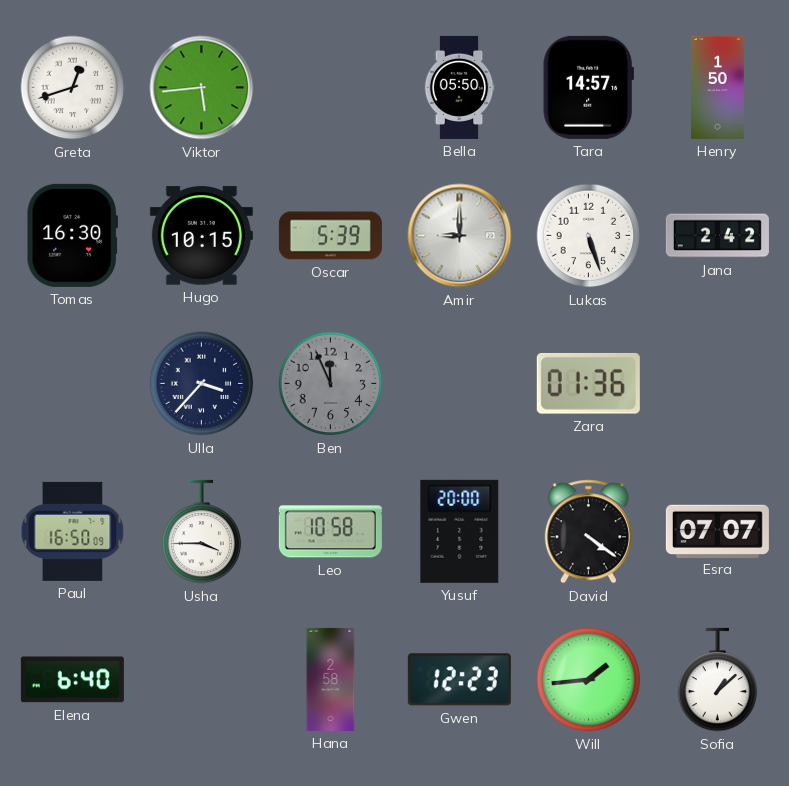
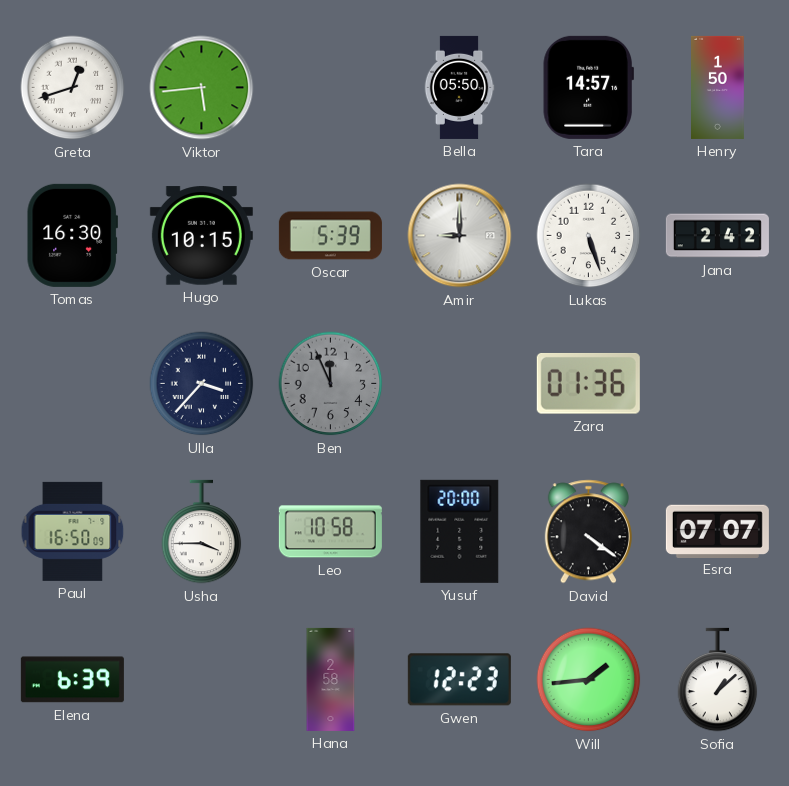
Elena: 6:40 -> 6:39 (72, 680)
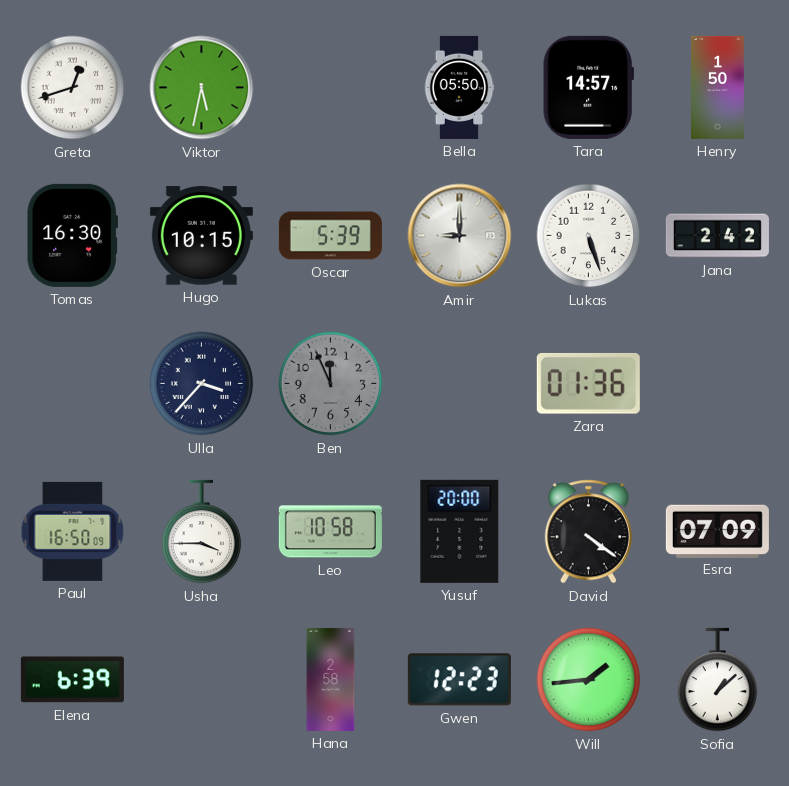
Viktor: 5:44 -> 5:32 (202, 88)
Esra: 07:07 -> 07:09 (717, 531)
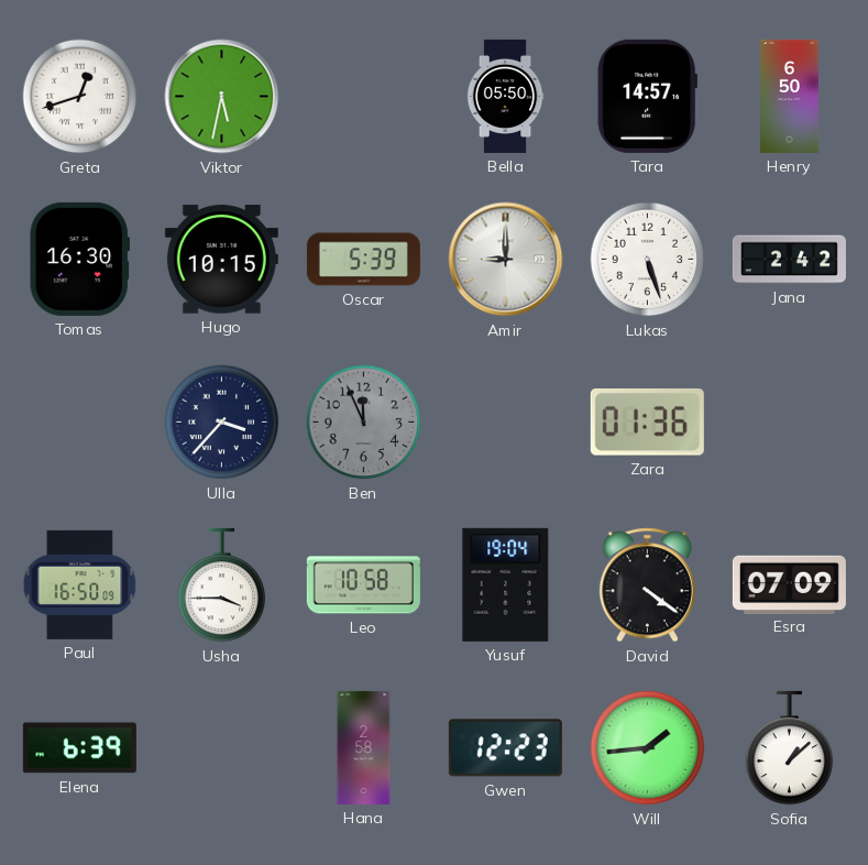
Henry: 1:50 -> 6:50 (790, 96)
Yusuf: 20:00 -> 19:04 (506, 584)
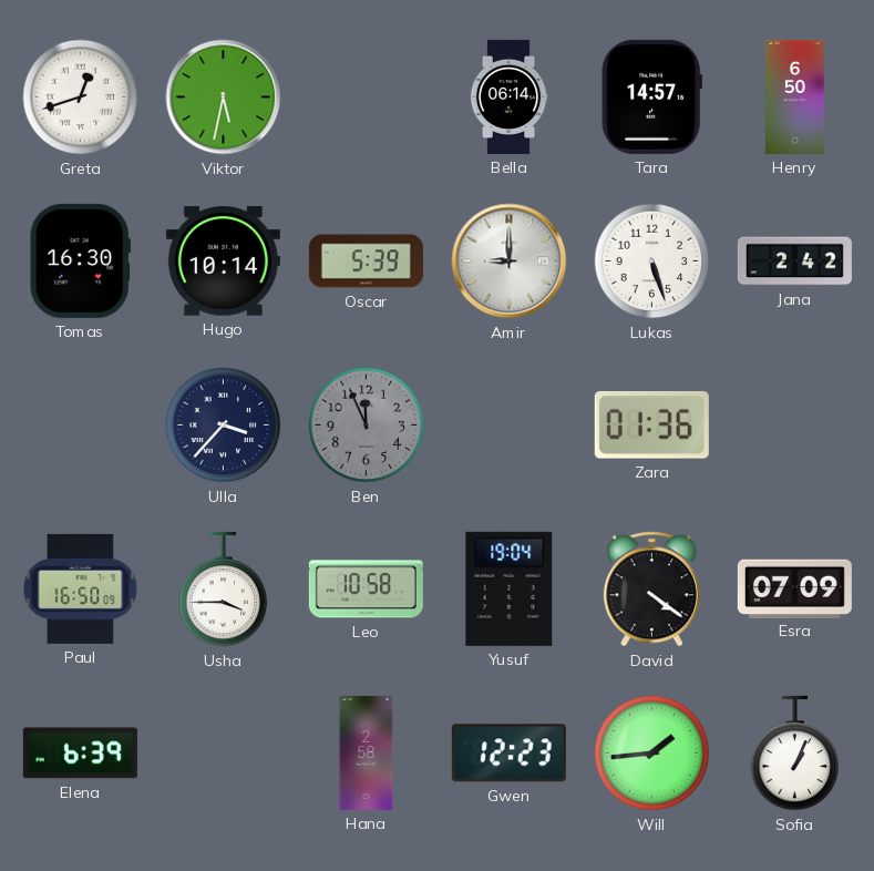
Bella: 05:50 -> 06:14 (508, 96)
Hugo: 10:15 -> 10:14 (223, 262)
Sofia: 1:08 -> 1:04 (795, 754)
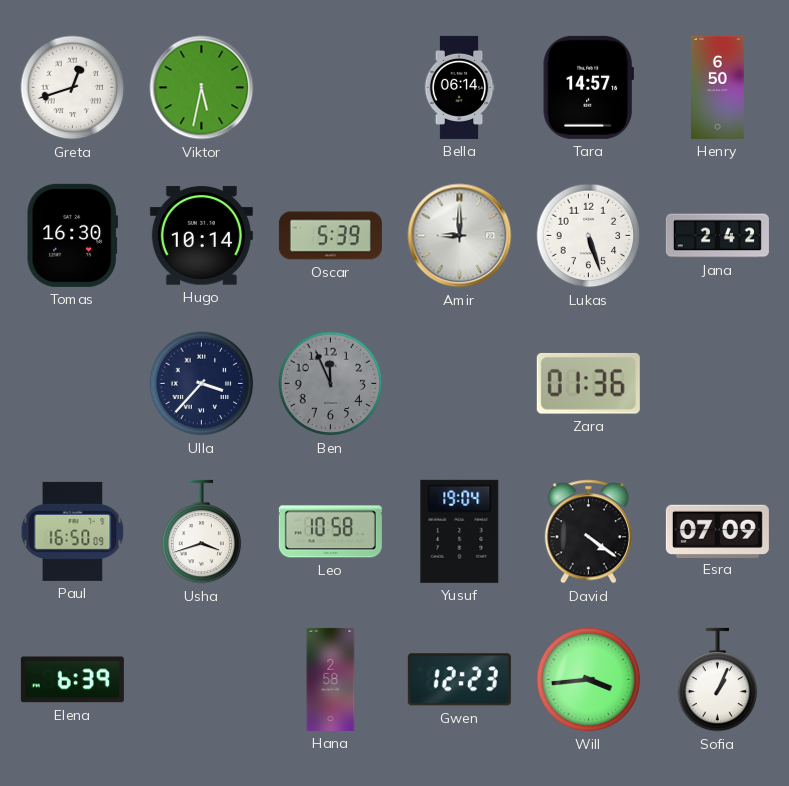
Usha: 3:45 -> 3:42 (202, 532)
Will: 1:44 -> 3:44 (589, 680)
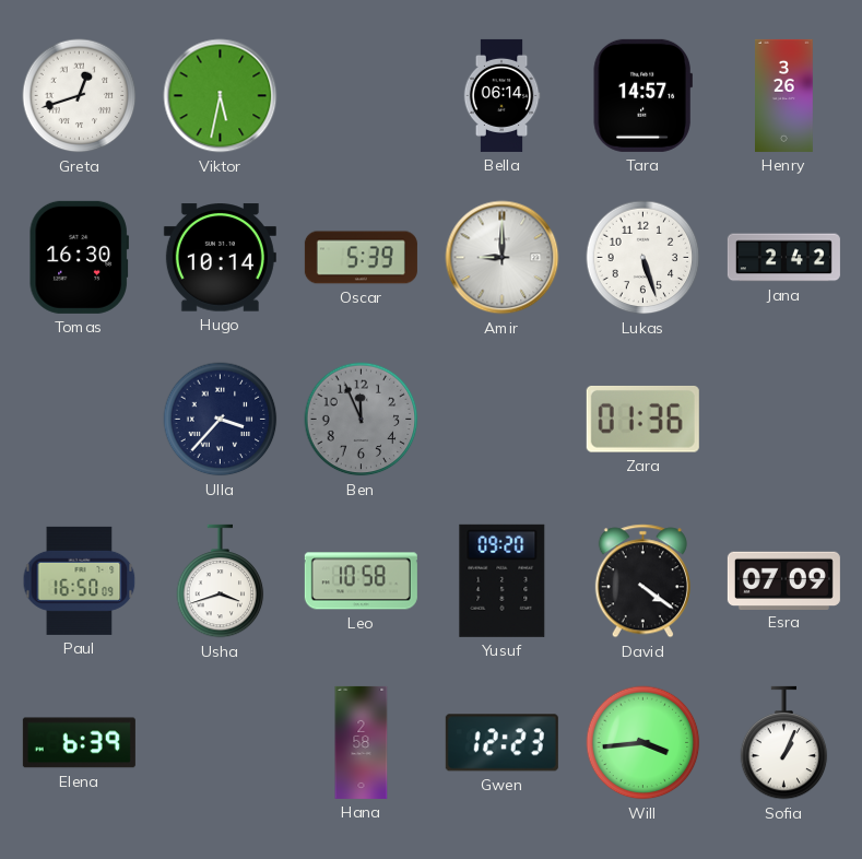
Henry: 6:50 -> 3:26 (784, 95)
Yusuf: 19:04 -> 09:20 (503, 580)
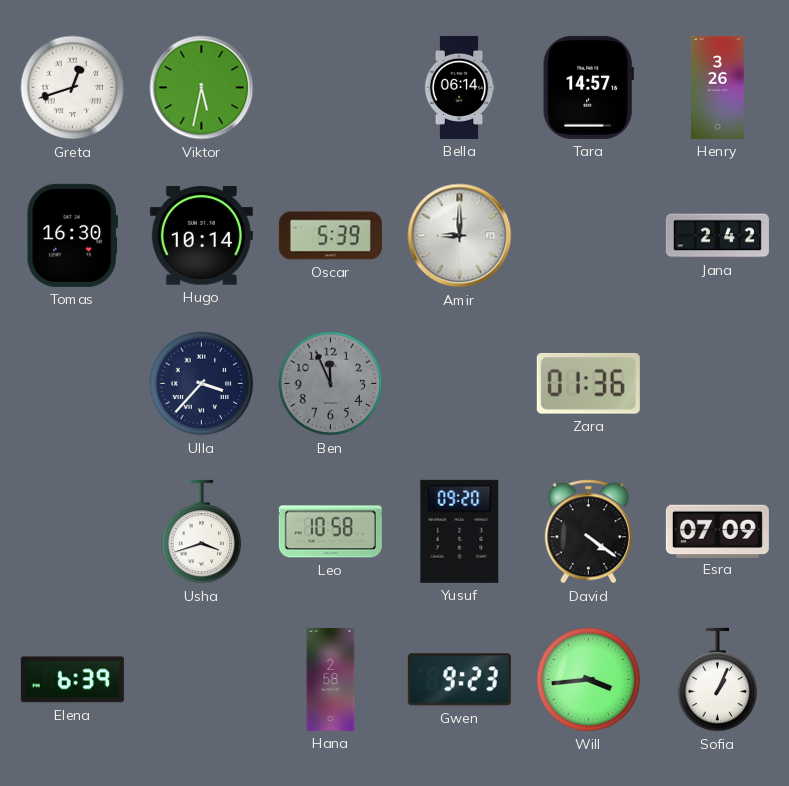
Lukas: 5:27 -> none (643, 258)
Paul: 16:50 -> none (80, 580)
Gwen: 12:23 -> 9:23 (459, 680)
